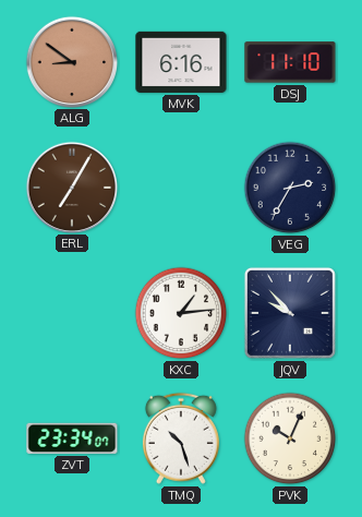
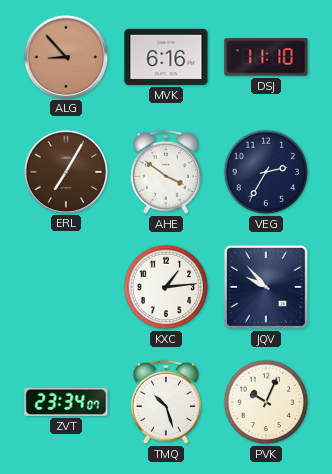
ALG: 8:51 -> 8:53 (65, 56)
AHE: none -> 3:51 (166, 172)
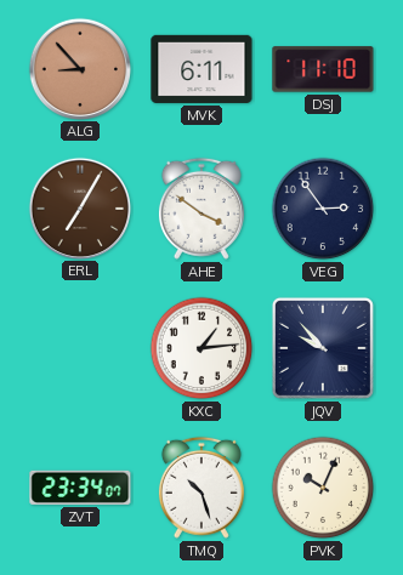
MVK: 6:16 -> 6:11 (201, 69)
VEG: 2:35 -> 2:54 (323, 209)
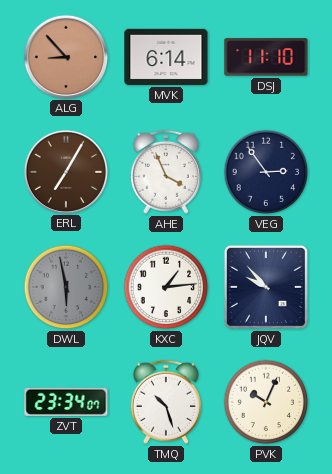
MVK: 6:11 -> 6:14 (166, 57)
AHE: 3:51 -> 3:56 (166, 172)
DWL: none -> 5:58 (66, 287)
